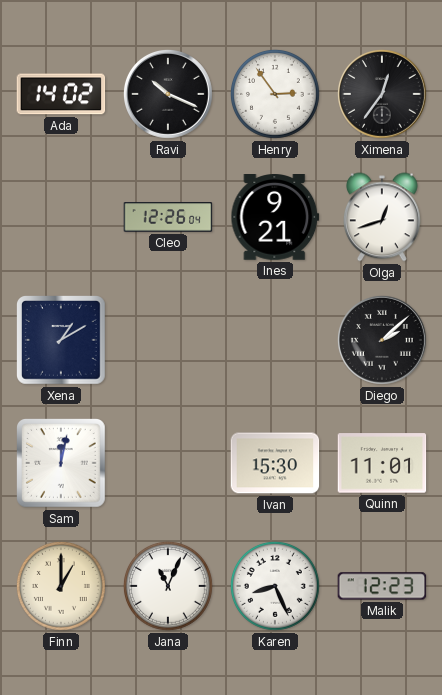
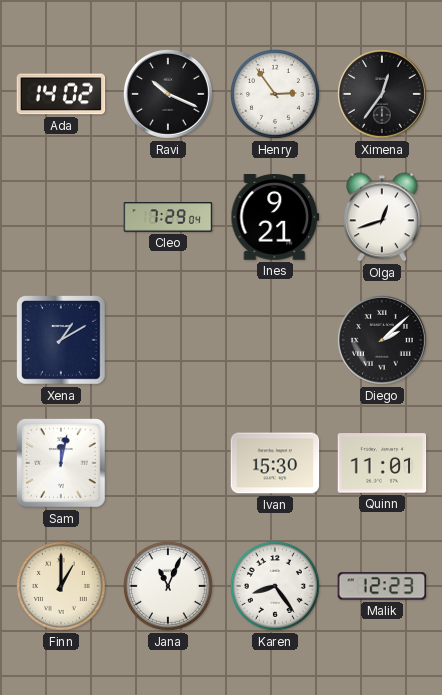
Cleo: 12:26 -> 7:29 (168, 217)
Karen: 8:26 -> 8:24 (275, 586)
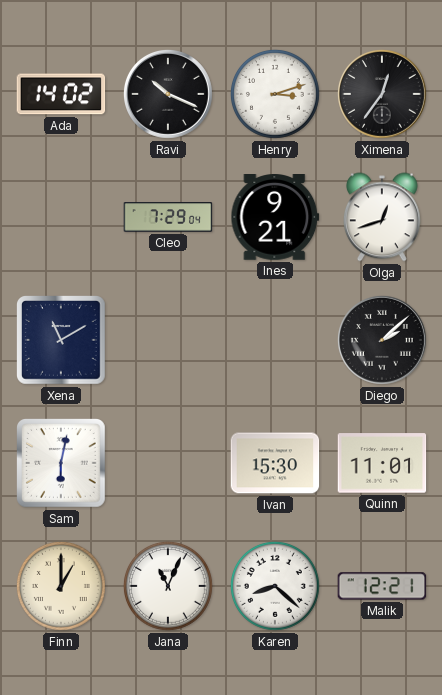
Henry: 2:54 -> 3:12 (275, 94)
Xena: 1:10 -> 11:10 (62, 341)
Sam: 12:02 -> 6:02 (62, 464)
Karen: 8:24 -> 8:22 (275, 586)
Malik: 12:23 -> 12:21 (382, 586)
